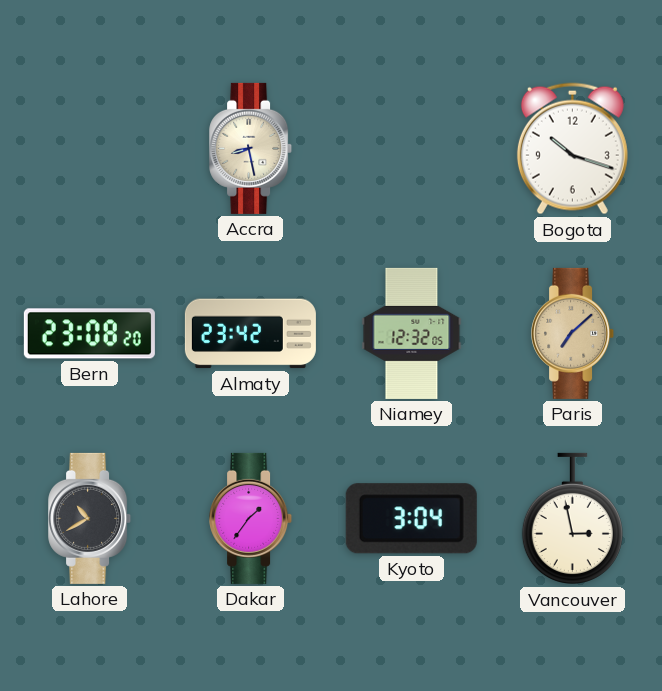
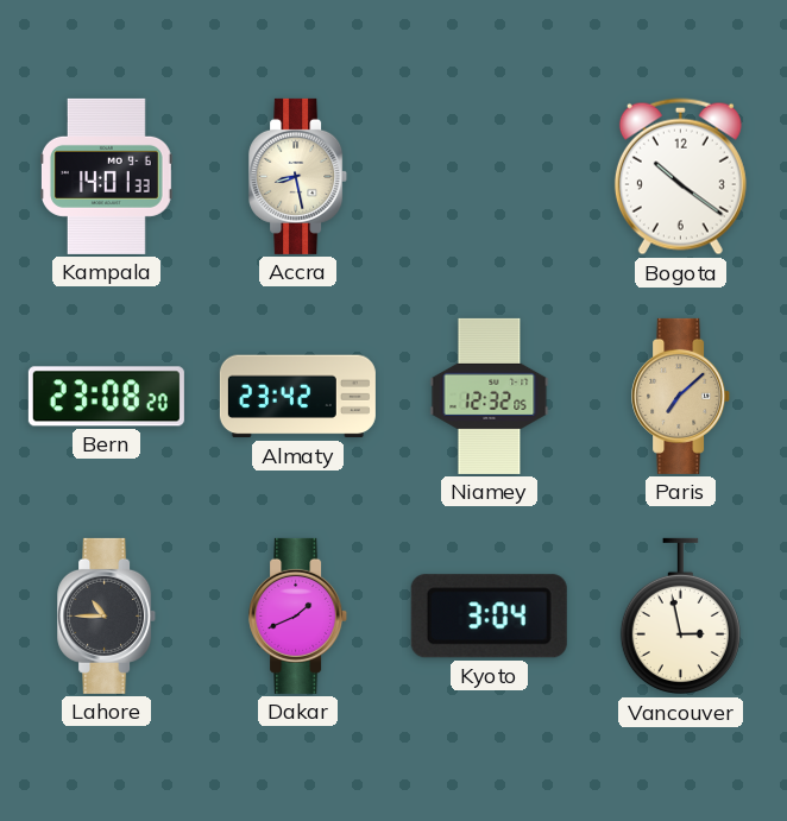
Kampala: none -> 14:01 (107, 176)
Bogota: 10:18 -> 10:21 (680, 177)
Lahore: 10:40 -> 10:45 (107, 615)
Dakar: 1:36 -> 1:41 (298, 615)
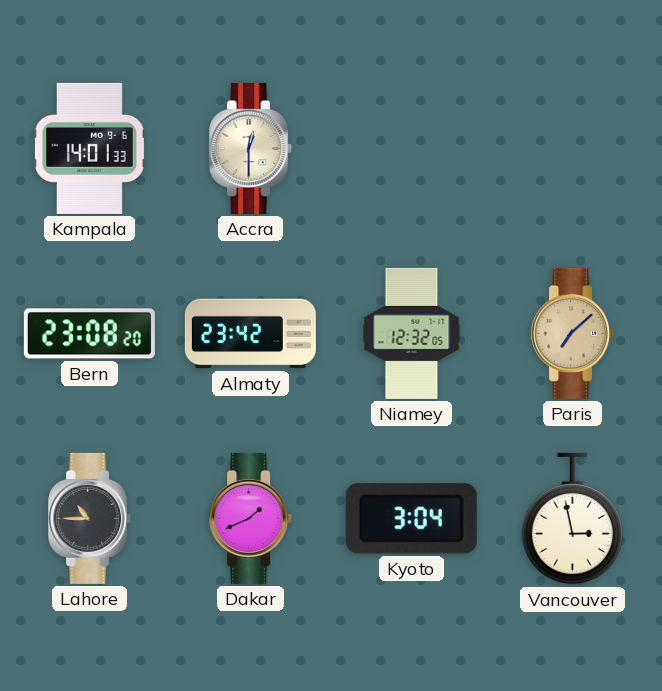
Accra: 8:28 -> 12:30 (251, 148)
Bogota: 10:21 -> none (680, 177)
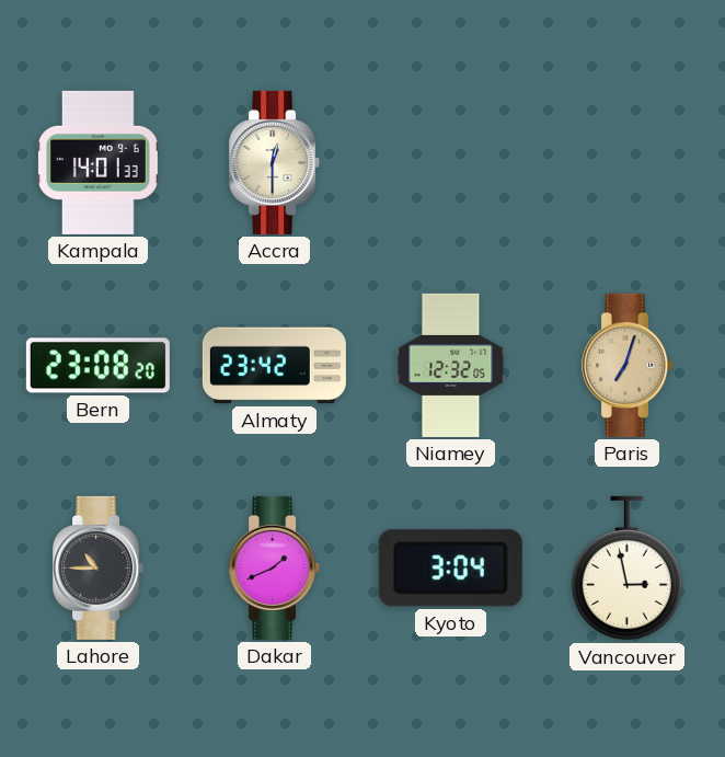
Paris: 7:08 -> 7:03 (628, 365)
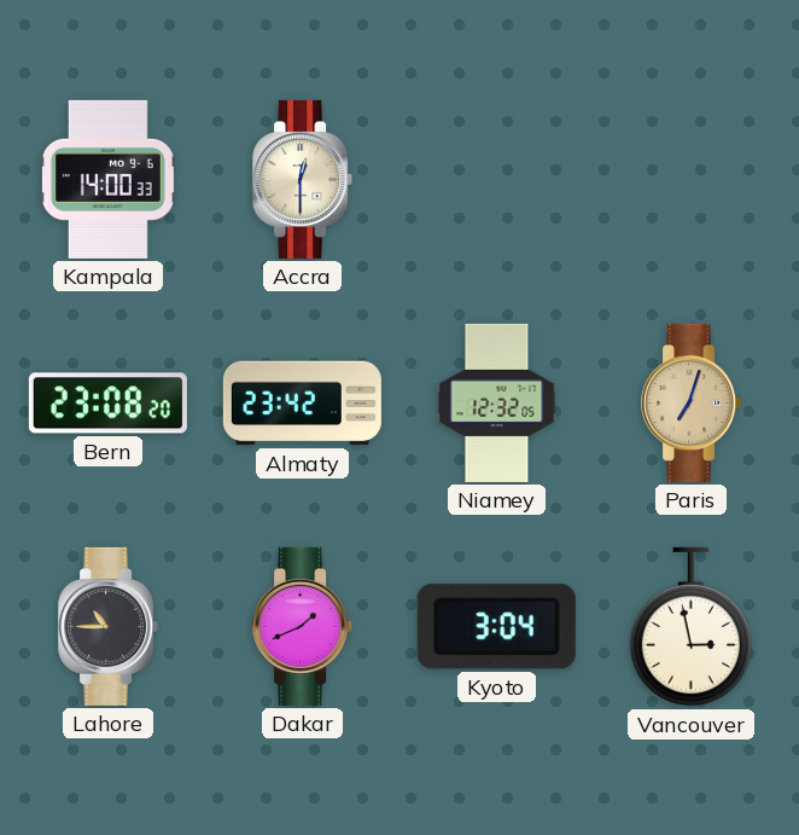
Kampala: 14:01 -> 14:00 (109, 179)
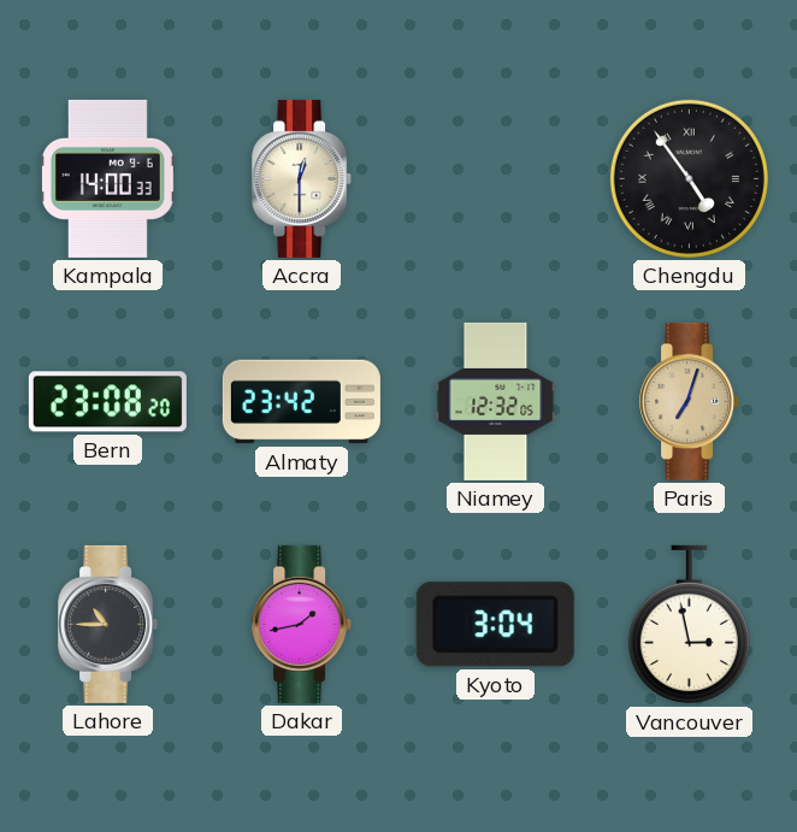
Chengdu: none -> 4:54 (689, 178)
Dakar: 1:41 -> 1:43 (302, 624)
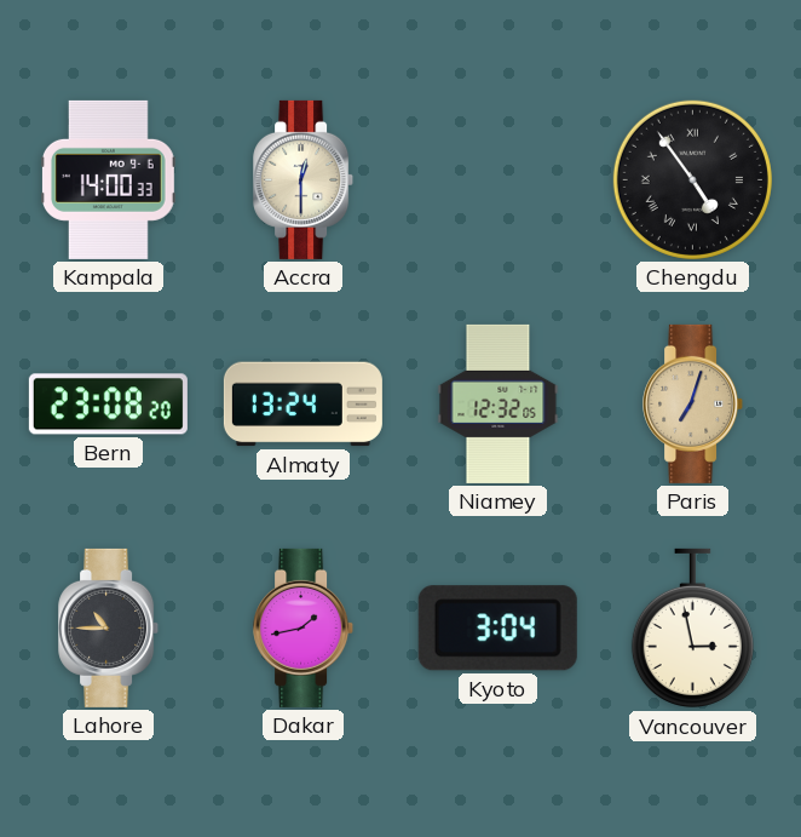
Almaty: 23:42 -> 13:24 (302, 405)
